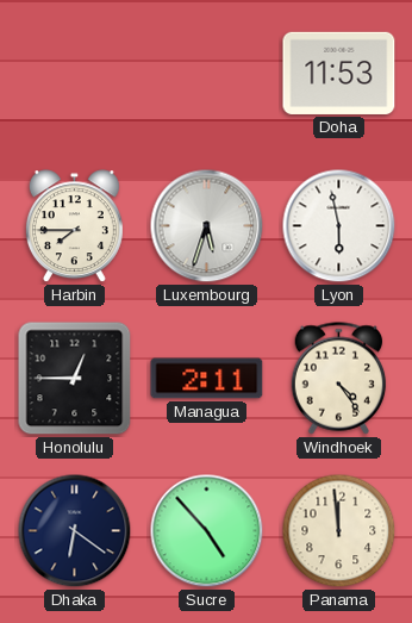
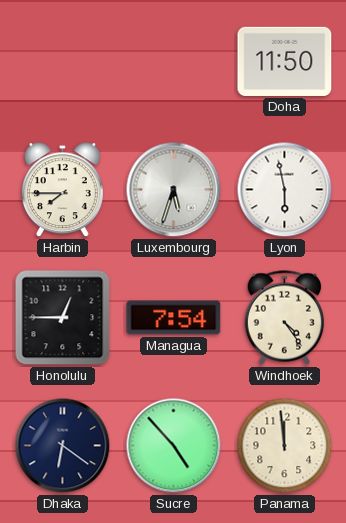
Doha: 11:53 -> 11:50 (285, 61)
Managua: 2:11 -> 7:54 (174, 318)
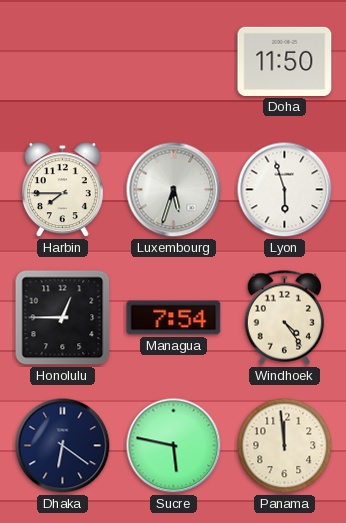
Lyon: 5:58 -> 5:57 (285, 190)
Sucre: 4:53 -> 5:47 (174, 446)
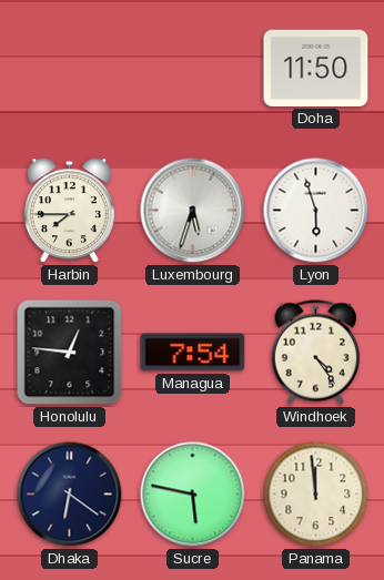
Honolulu: 12:45 -> 12:46 (70, 353)
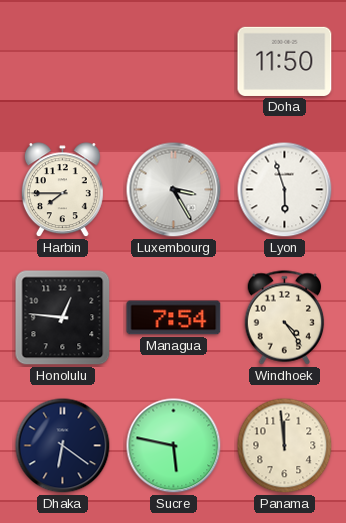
Luxembourg: 5:33 -> 3:25 (174, 190)
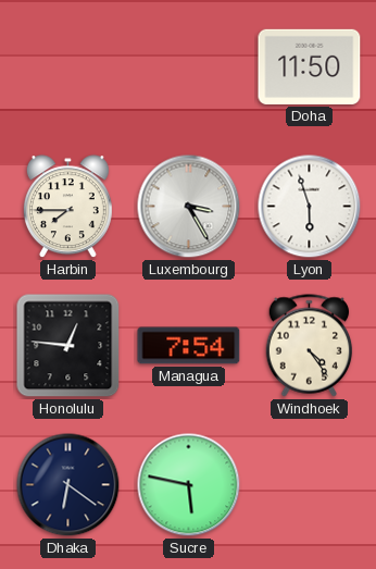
Panama: 11:59 -> none (285, 446)
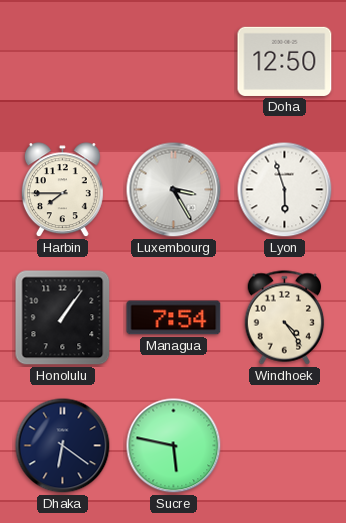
Doha: 11:50 -> 12:50 (285, 61)
Honolulu: 12:46 -> 1:06 (63, 318)
